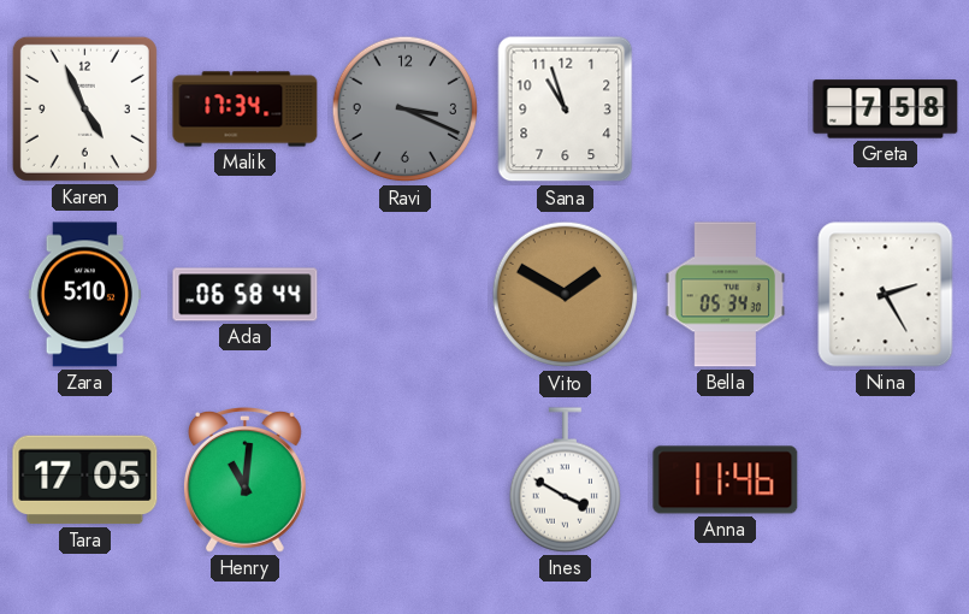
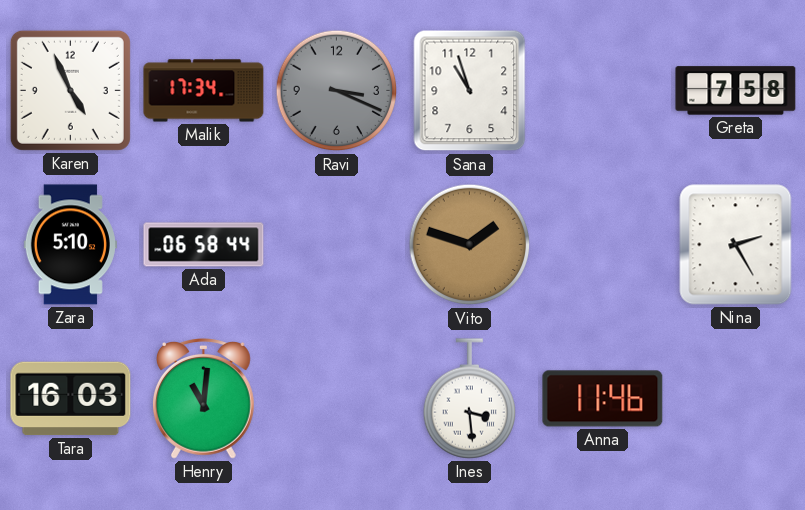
Vito: 1:50 -> 1:48 (470, 245)
Bella: 05:34 -> none (726, 295)
Tara: 17:05 -> 16:03 (71, 399)
Ines: 3:50 -> 3:29 (469, 399)
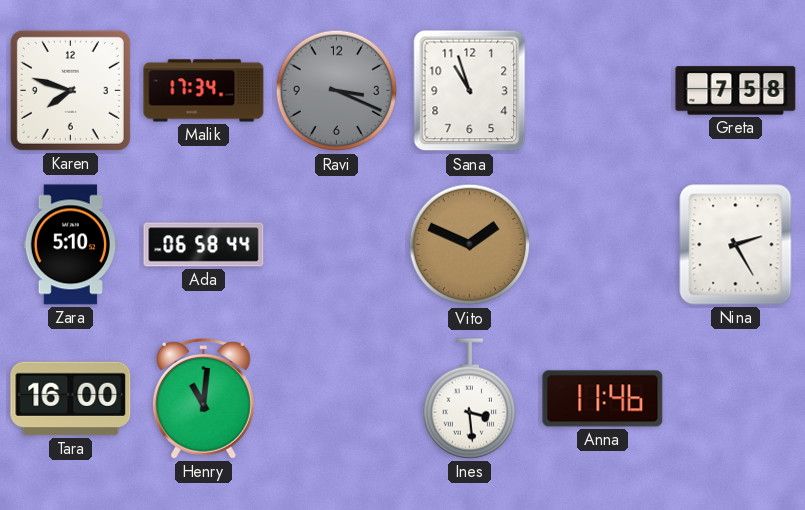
Karen: 4:56 -> 7:48 (70, 90)
Vito: 1:48 -> 1:49 (470, 245)
Tara: 16:03 -> 16:00 (71, 399)
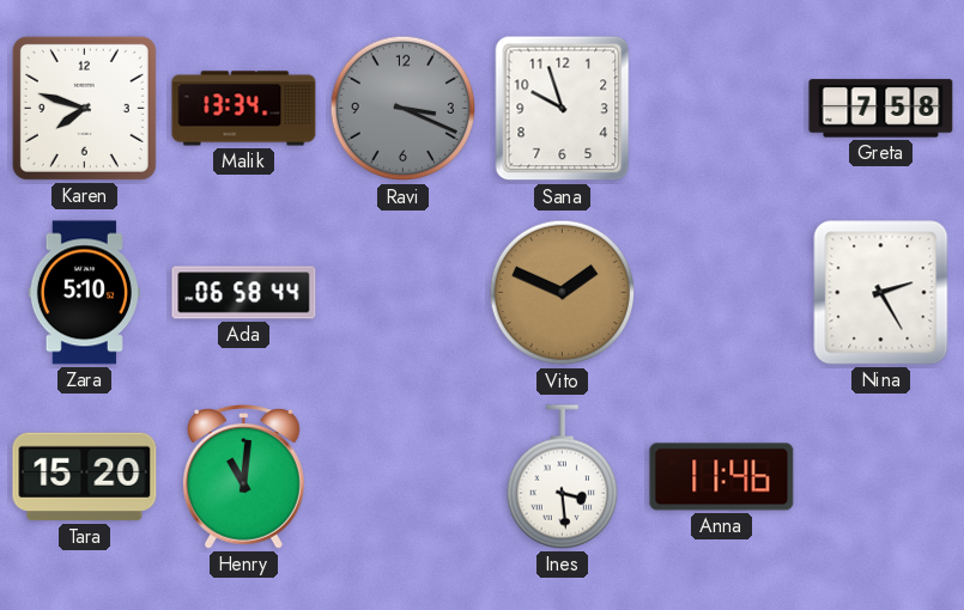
Malik: 17:34 -> 13:34 (244, 109)
Sana: 10:57 -> 9:57 (563, 109)
Tara: 16:00 -> 15:20 (85, 477)
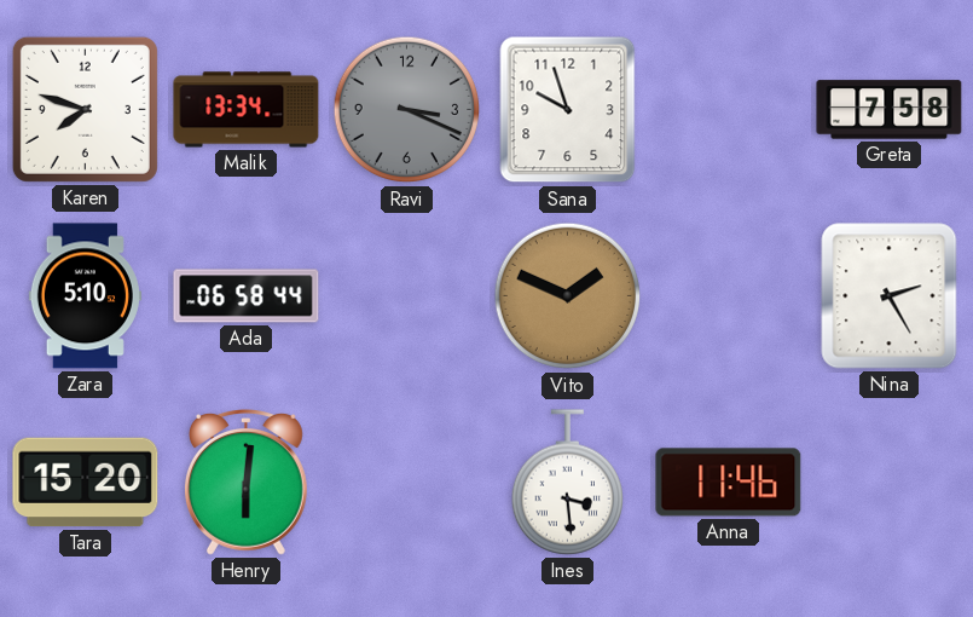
Henry: 11:01 -> 6:01 (245, 483)
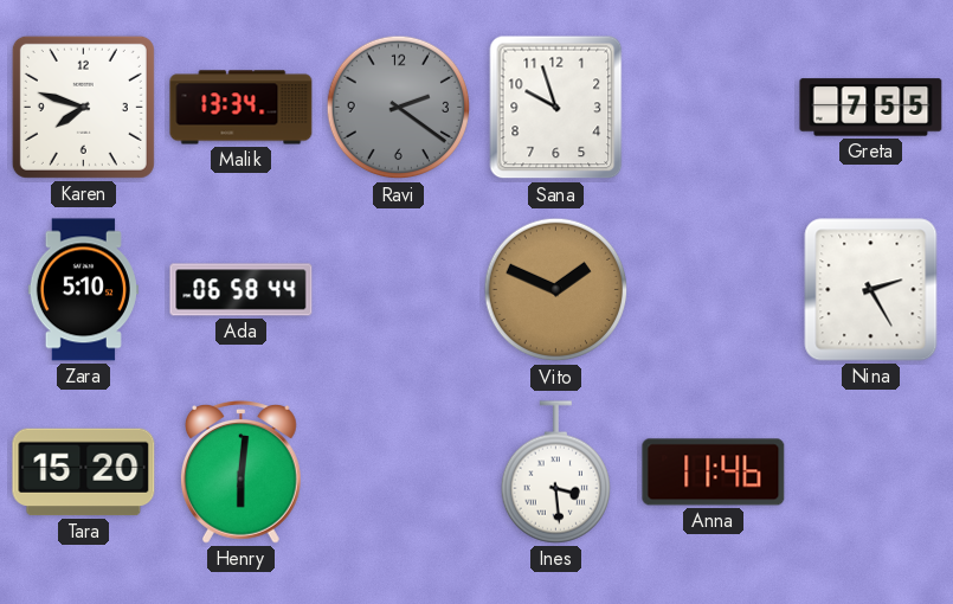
Ravi: 3:19 -> 2:21 (399, 108)
Greta: 7:58 -> 7:55 (871, 108)
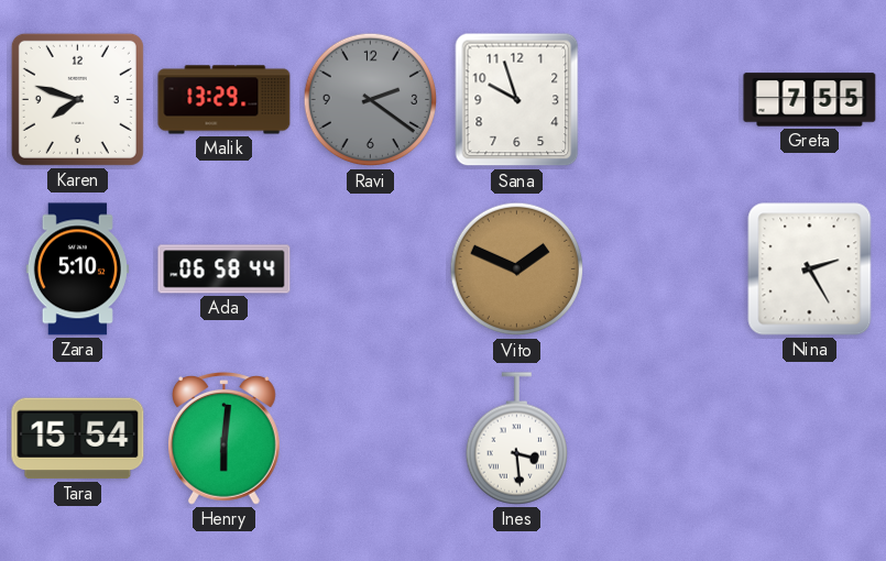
Malik: 13:34 -> 13:29 (225, 100)
Tara: 15:20 -> 15:54 (78, 439)
Anna: 11:46 -> none (714, 473)
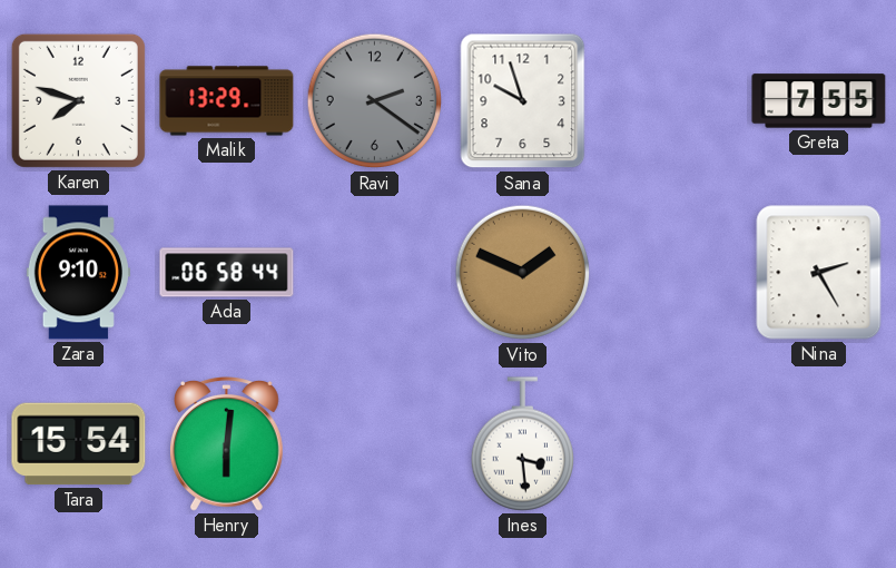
Zara: 5:10 -> 9:10 (78, 273)
